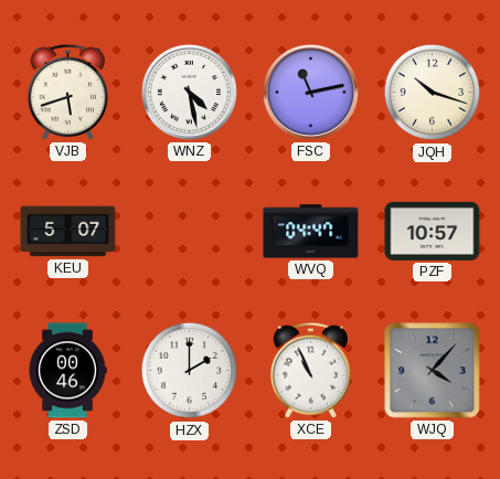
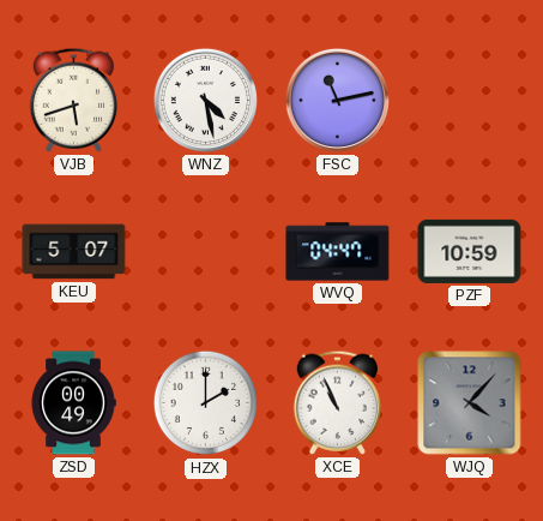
JQH: 10:18 -> none (433, 93)
PZF: 10:57 -> 10:59 (470, 251)
ZSD: 00:46 -> 00:49 (73, 403)
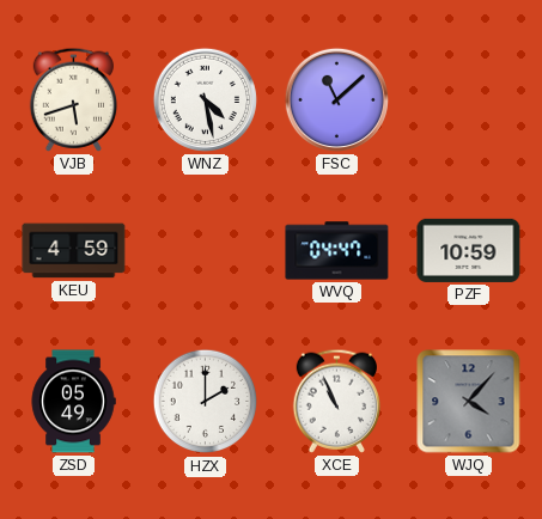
FSC: 11:13 -> 11:08 (336, 99)
KEU: 5:07 -> 4:59 (74, 251)
ZSD: 00:49 -> 05:49 (73, 402)
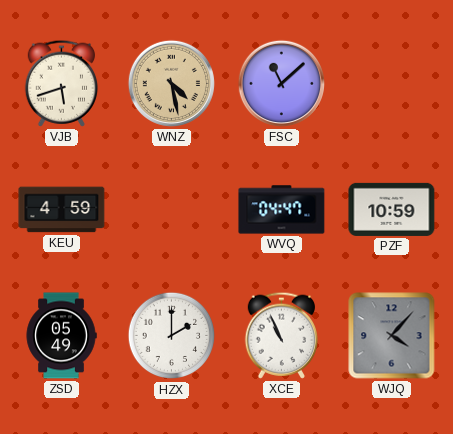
WNZ dial: white -> champagne (171, 83)
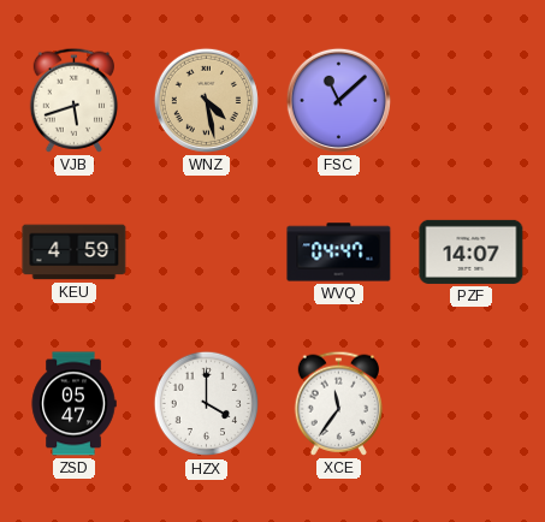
PZF: 10:59 -> 14:07 (472, 251)
ZSD: 05:49 -> 05:47 (73, 404)
HZX: 2:00 -> 4:00 (207, 404)
XCE: 10:56 -> 11:36 (339, 403)
WJQ: 4:07 -> none (392, 336)
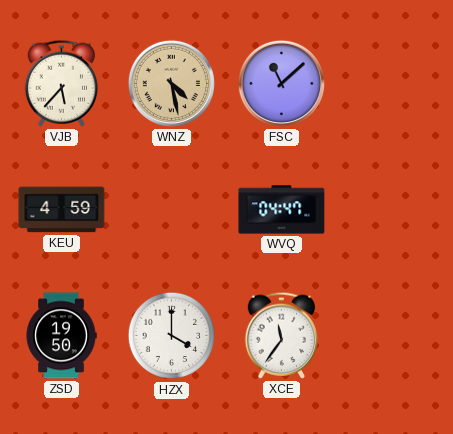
VJB: 5:42 -> 5:37 (62, 83)
PZF: 14:07 -> none (472, 251)
ZSD: 05:47 -> 19:50 (61, 336)
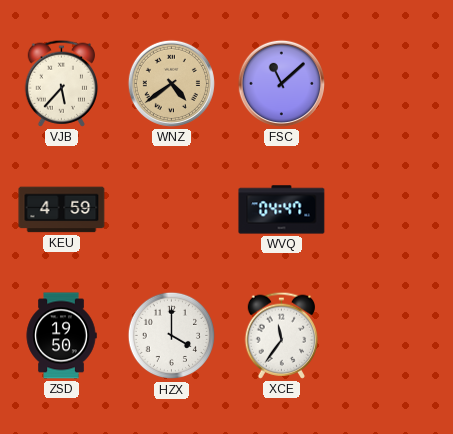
WNZ: 4:28 -> 4:39 (171, 83)
